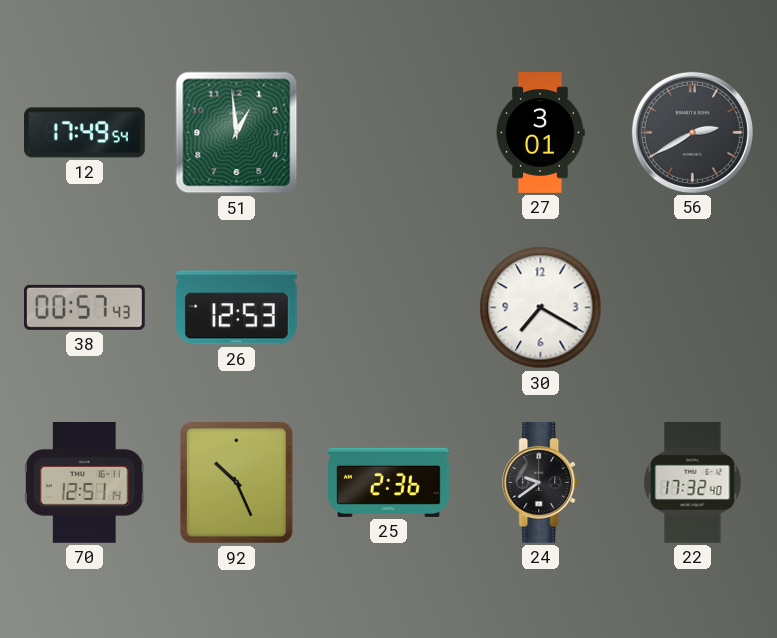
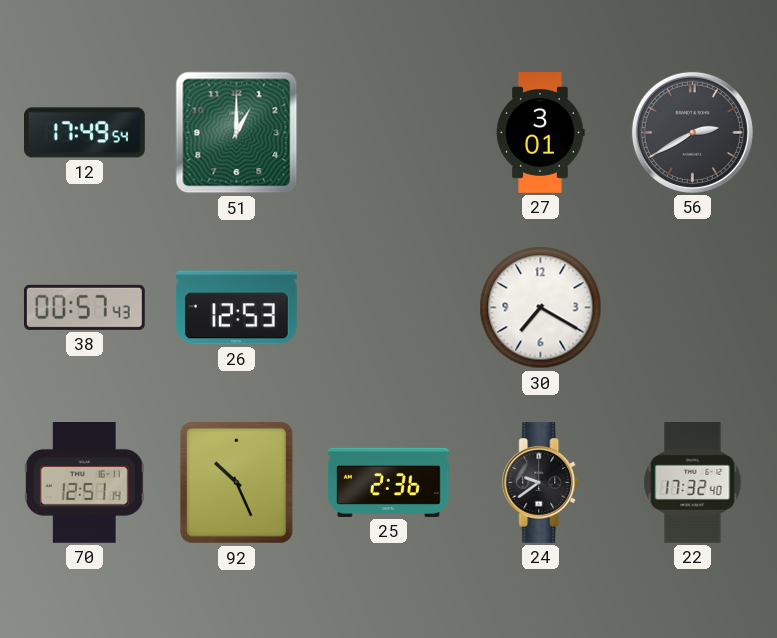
51: 12:59 -> 1:00 (237, 133)
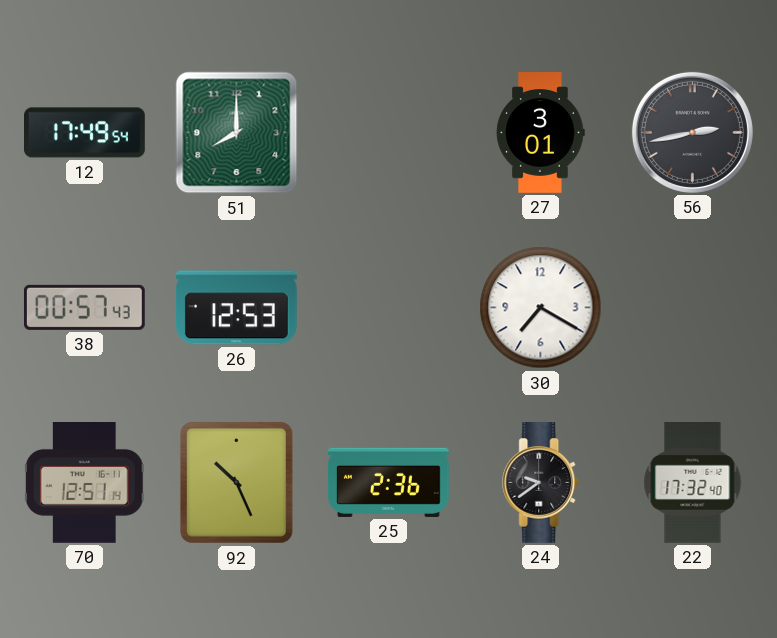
51: 1:00 -> 8:00 (237, 133)
56: 2:40 -> 2:43 (692, 132)
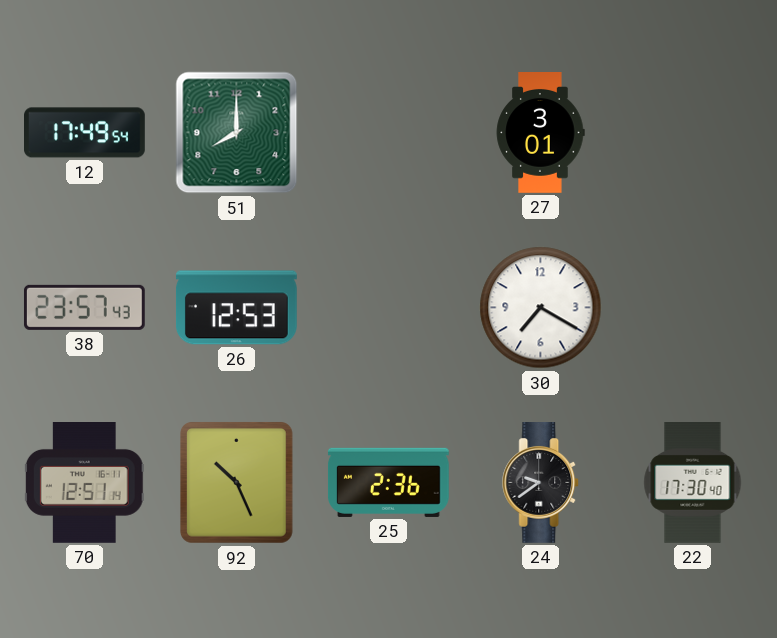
56: 2:43 -> none (692, 132)
38: 00:57 -> 23:57 (84, 307)
22: 17:32 -> 17:30 (693, 483)
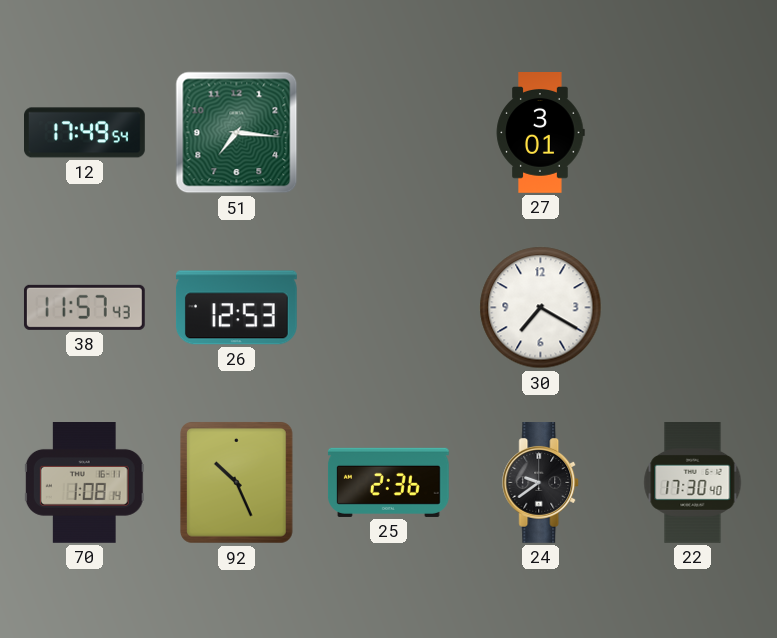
51: 8:00 -> 7:16 (237, 133)
38: 23:57 -> 11:57 (84, 307)
70: 12:51 -> 1:08 (84, 483)
